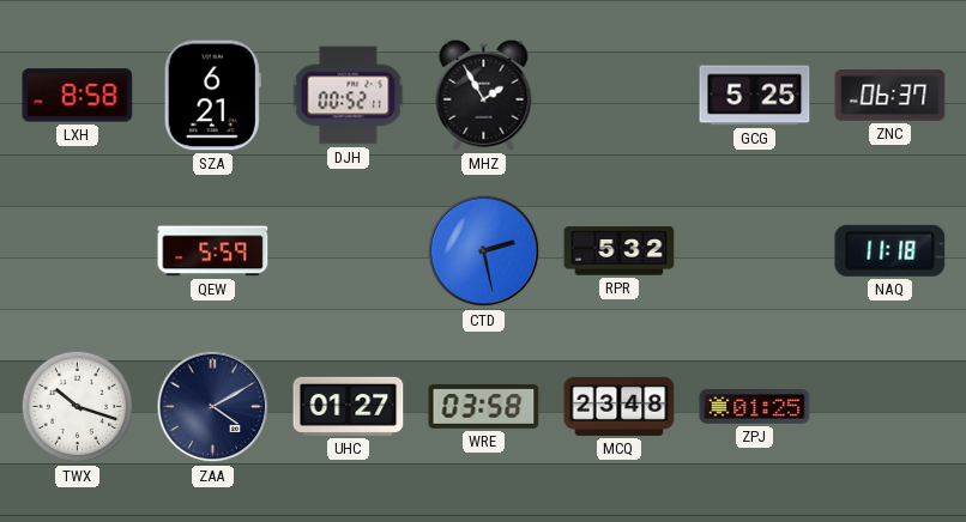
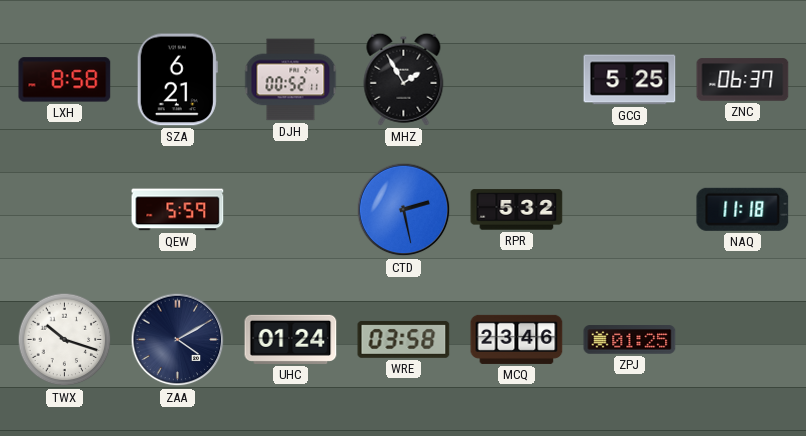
UHC: 01:27 -> 01:24 (291, 339)
MCQ: 23:48 -> 23:46 (517, 339)
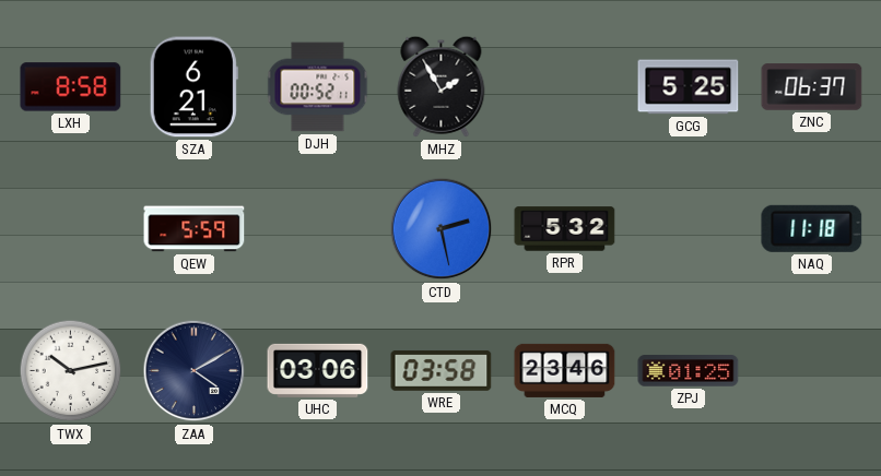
TWX: 10:18 -> 10:13 (71, 371)
UHC: 01:24 -> 03:06 (318, 370)
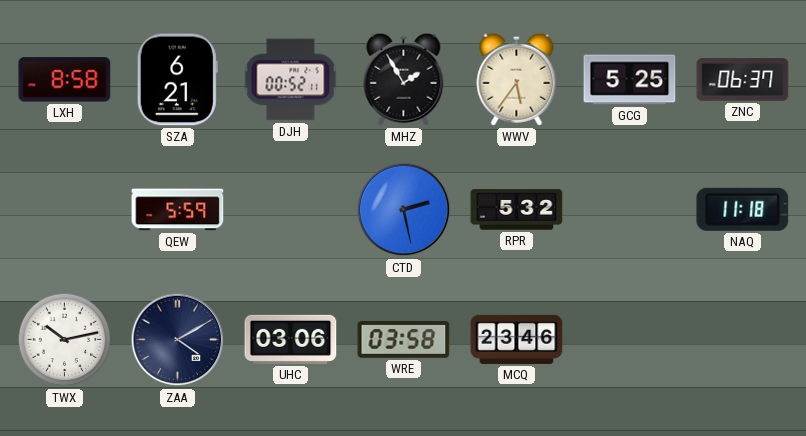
WWV: none -> 5:36 (517, 79)
ZPJ: 01:25 -> none (689, 371)
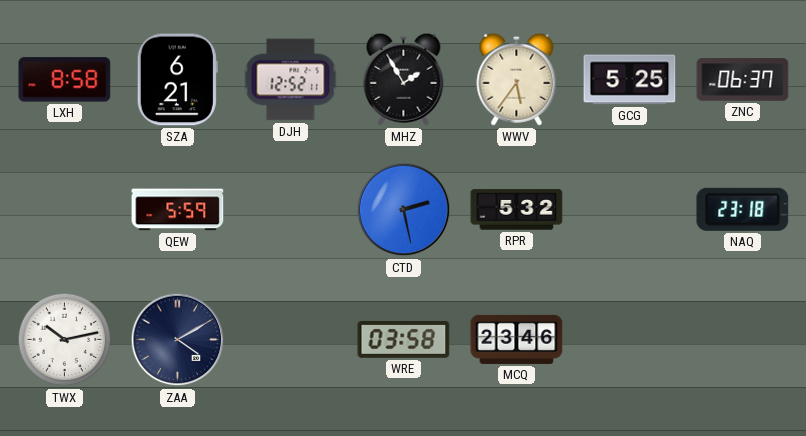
DJH: 00:52 -> 12:52 (291, 80)
NAQ: 11:18 -> 23:18 (743, 209)
UHC: 03:06 -> none (291, 339)
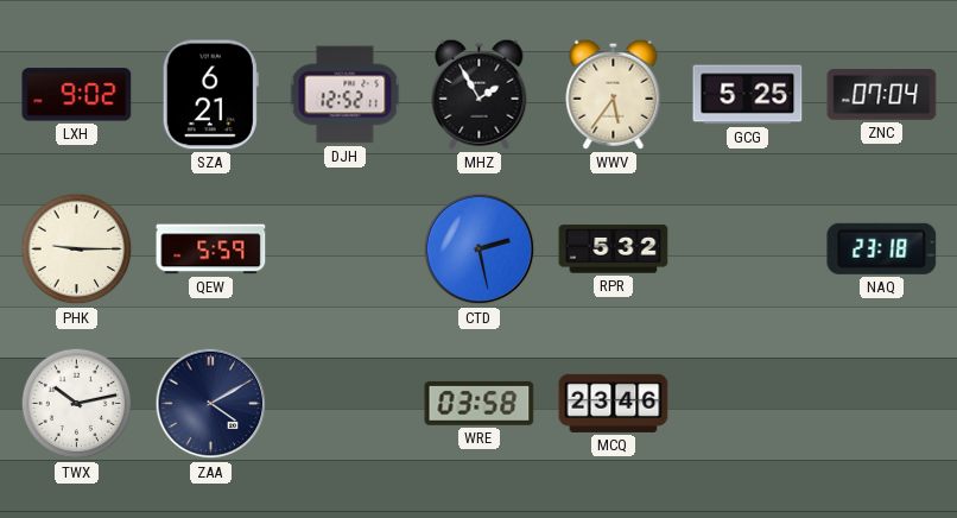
LXH: 8:58 -> 9:02 (77, 95)
ZNC: 06:37 -> 07:04 (882, 95)
PHK: none -> 9:15 (77, 249)
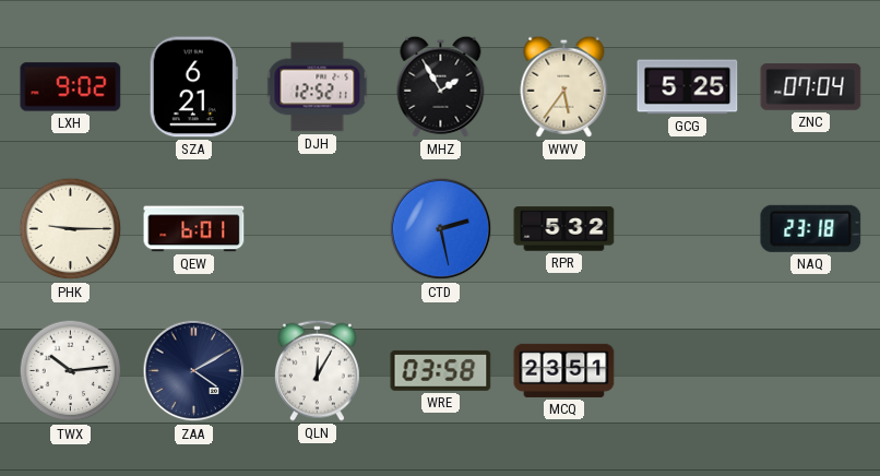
QEW: 5:59 -> 6:01 (194, 229)
TWX: 10:13 -> 10:14 (71, 371)
QLN: none -> 12:05 (317, 370)
MCQ: 23:46 -> 23:51 (564, 370)
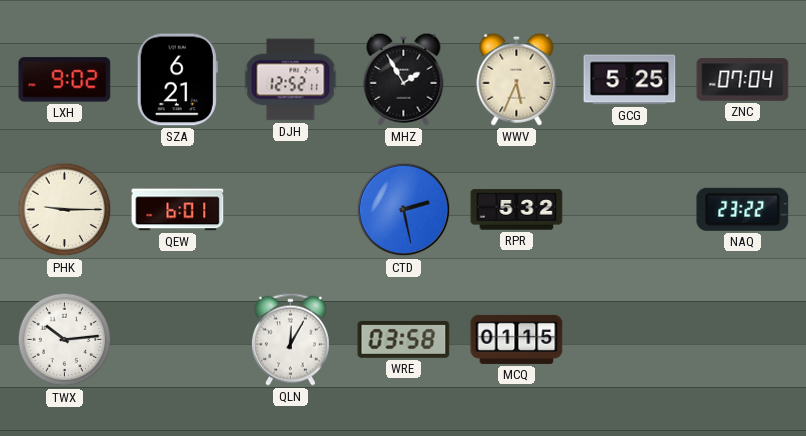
WWV: 5:36 -> 5:34 (517, 79)
NAQ: 23:18 -> 23:22 (743, 209)
ZAA: 4:10 -> none (194, 371)
MCQ: 23:51 -> 01:15 (517, 339)
